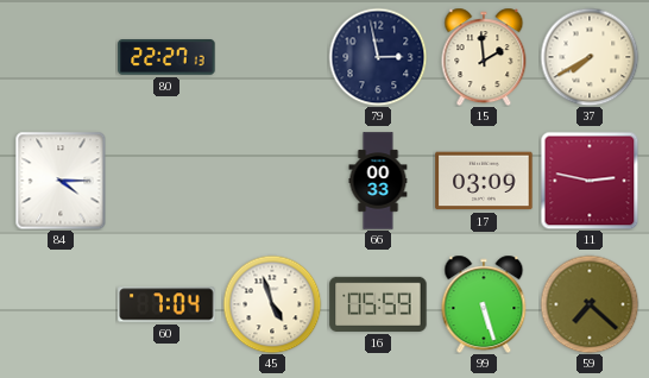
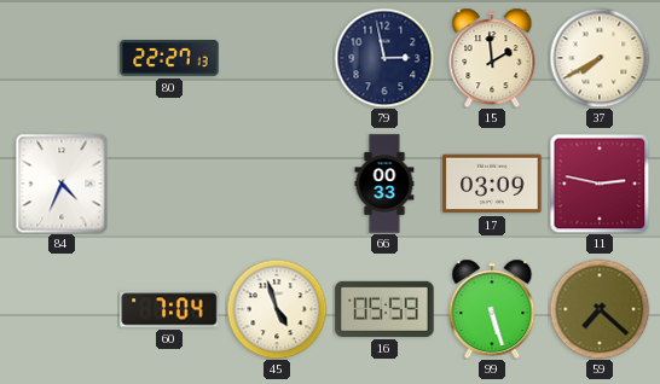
84: 4:15 -> 4:34 (62, 184)
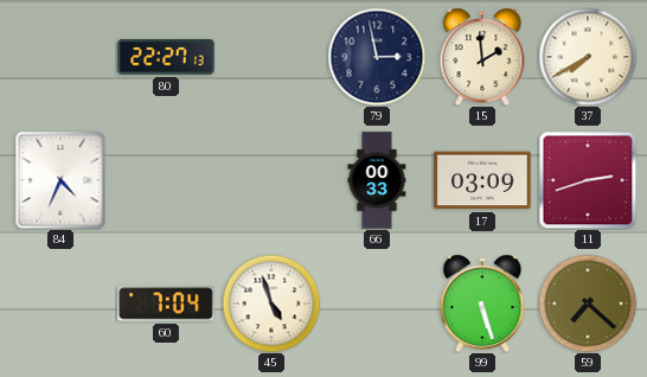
11: 2:47 -> 2:42 (588, 180)
16: 05:59 -> none (384, 309)
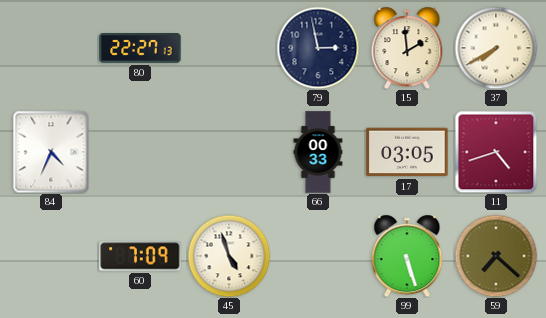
17: 03:09 -> 03:05 (407, 152)
11: 2:42 -> 4:42 (496, 152)
60: 7:04 -> 7:09 (140, 256)
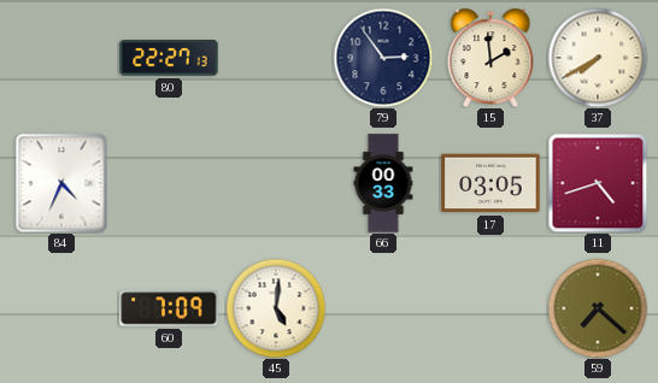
79: 2:58 -> 2:54 (383, 58)
45: 4:57 -> 5:01 (276, 308)
99: 5:27 -> none (407, 256)
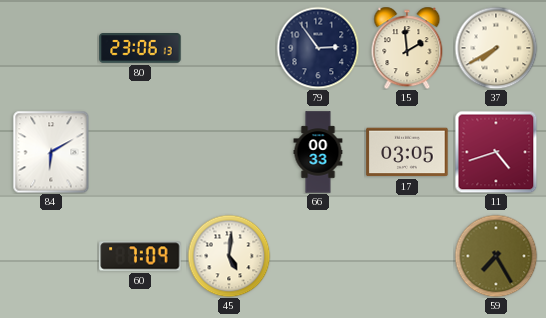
80: 22:27 -> 23:06 (140, 48)
84: 4:34 -> 6:10 (51, 152)
59: 7:22 -> 7:25 (496, 256)
